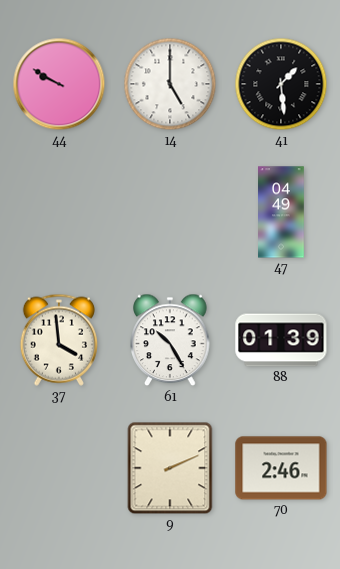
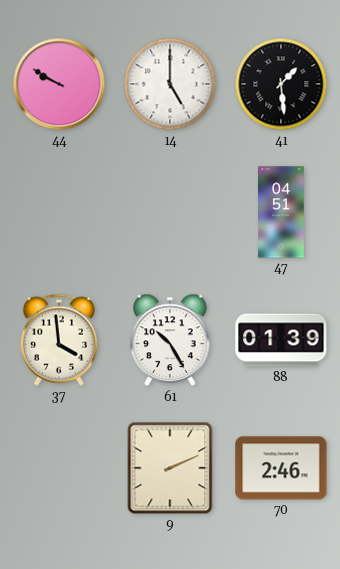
47: 04:49 -> 04:51 (281, 212)
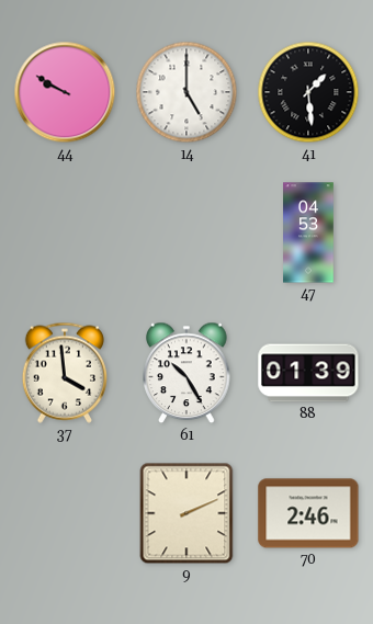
47: 04:51 -> 04:53 (308, 232)
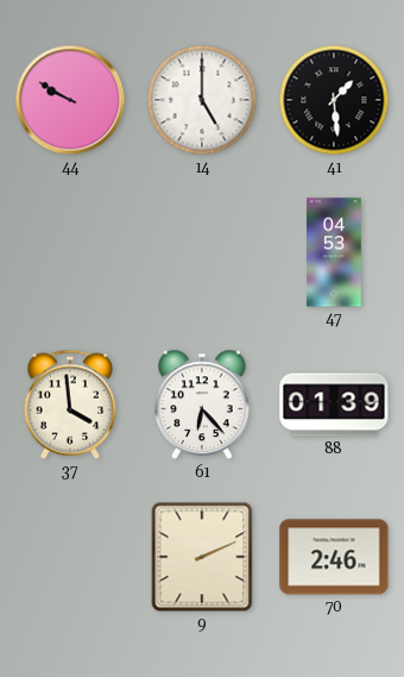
61: 10:25 -> 6:23 (202, 405)
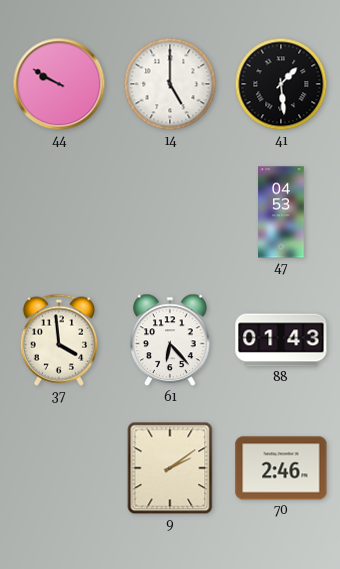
88: 01:39 -> 01:43 (281, 340)
9: 2:11 -> 2:09 (170, 468)
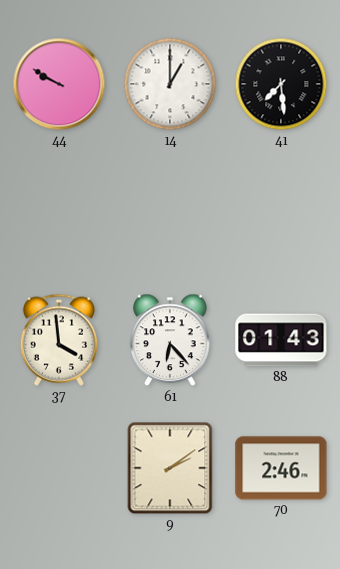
14: 5:00 -> 1:00 (170, 84)
41: 1:29 -> 7:29 (281, 84)
47: 04:53 -> none (281, 212)
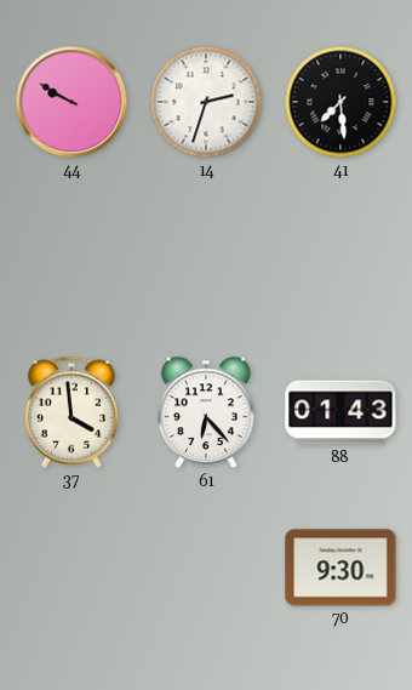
14: 1:00 -> 2:33 (206, 102)
9: 2:09 -> none (170, 468)
70: 2:46 -> 9:30 (341, 568)
